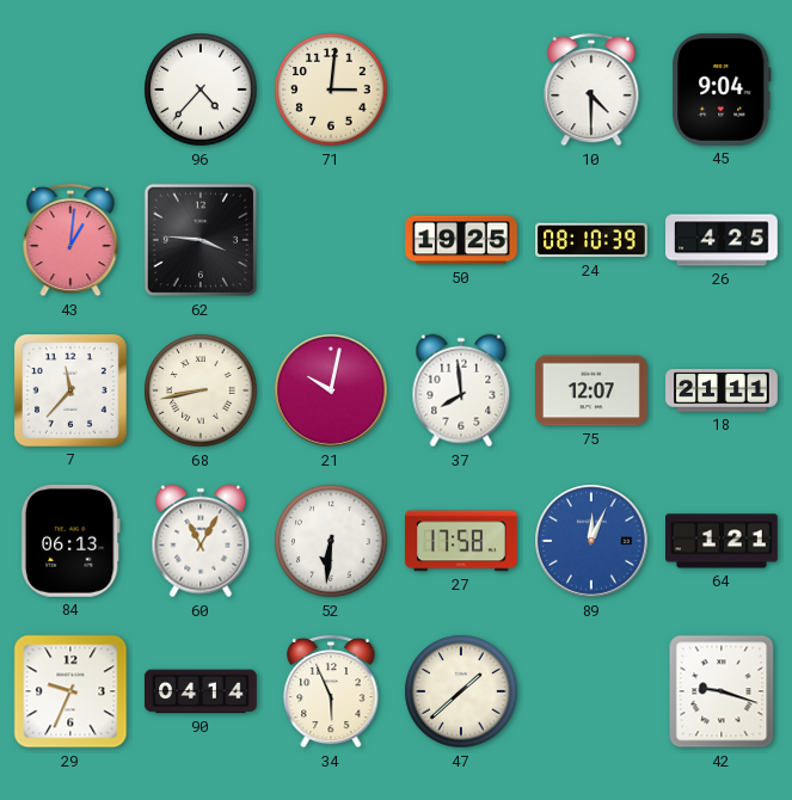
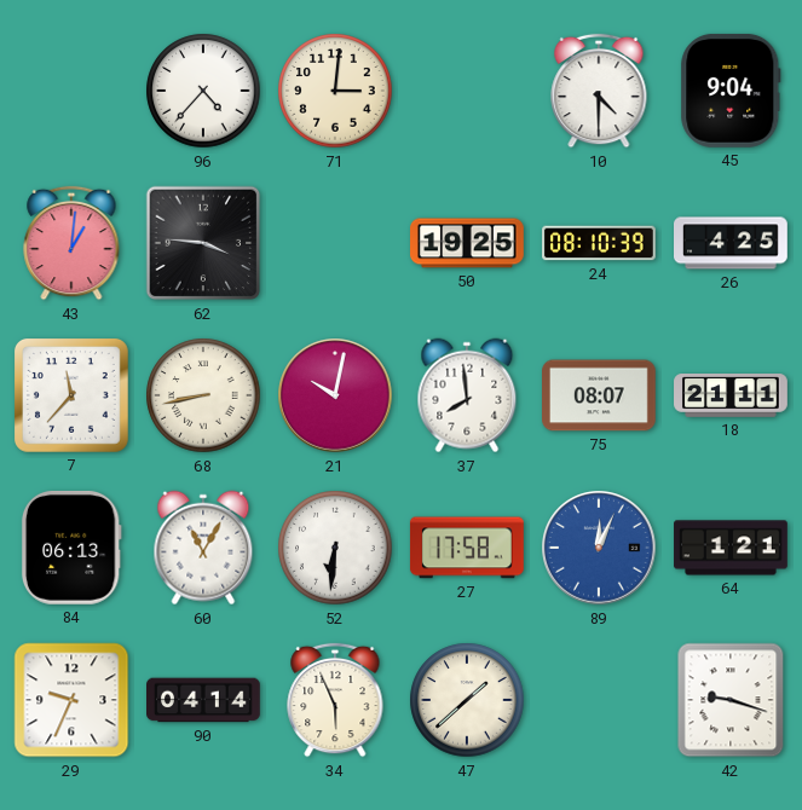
75: 12:07 -> 08:07 (600, 395)
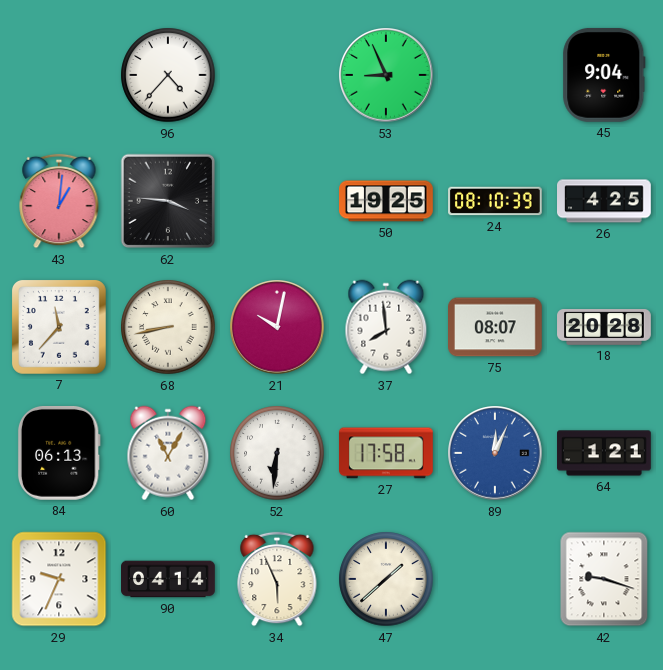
71: 3:01 -> none (335, 91)
53: none -> 8:56 (386, 75)
10: 4:30 -> none (599, 91)
18: 21:11 -> 20:28 (604, 327)
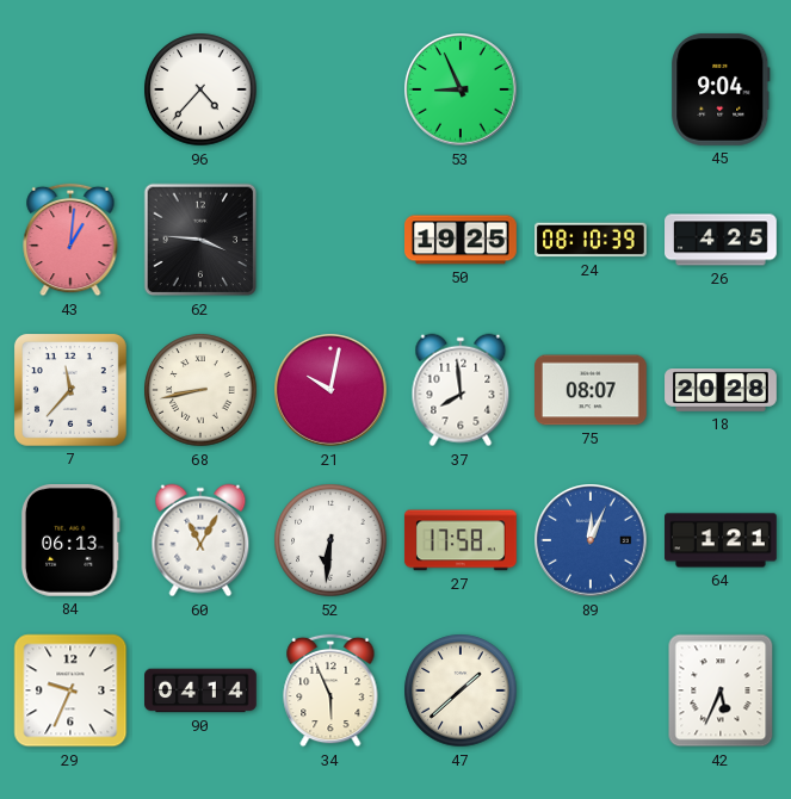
42: 9:18 -> 5:34 (721, 690)
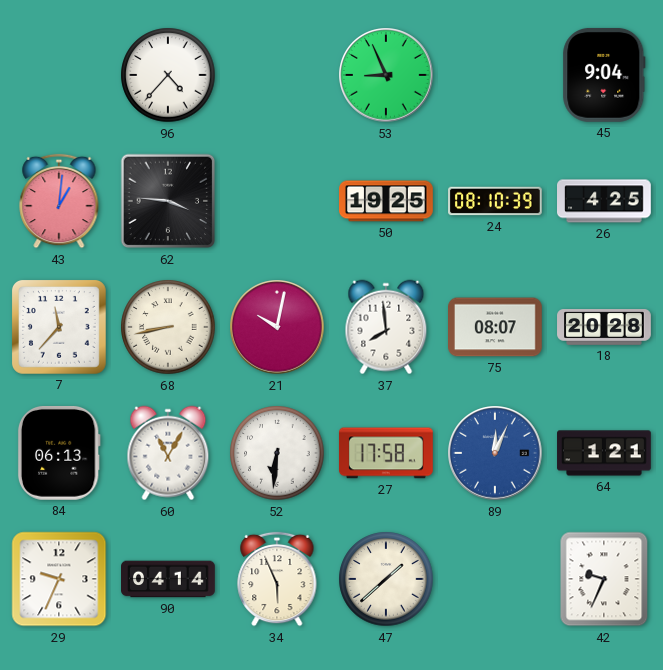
42: 5:34 -> 9:34 (604, 579)
